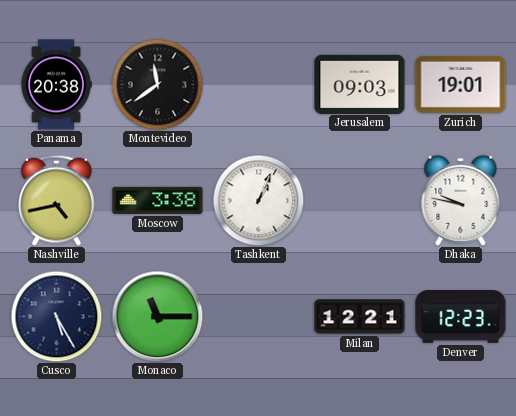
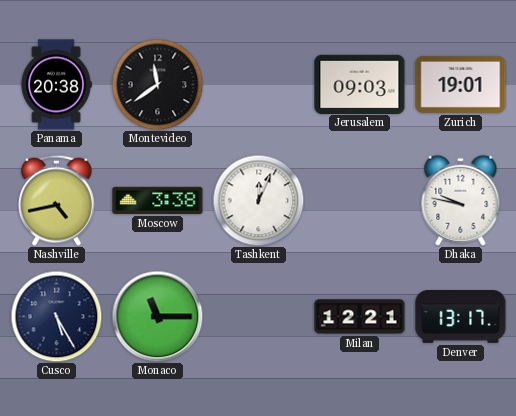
Tashkent: 1:04 -> 12:04 (258, 200)
Denver: 12:23 -> 13:17 (461, 317)
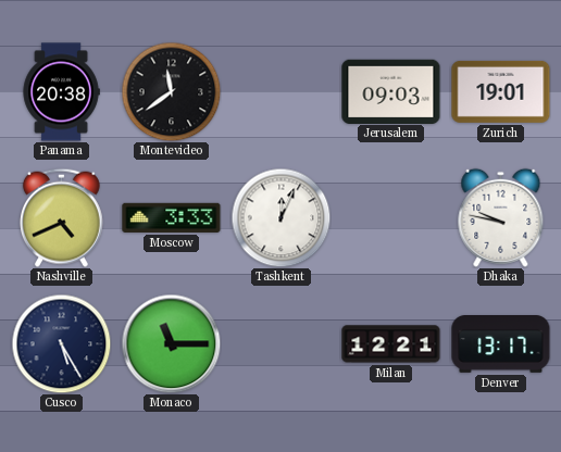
Nashville: 4:43 -> 4:41 (61, 217)
Moscow: 3:38 -> 3:33 (172, 217)
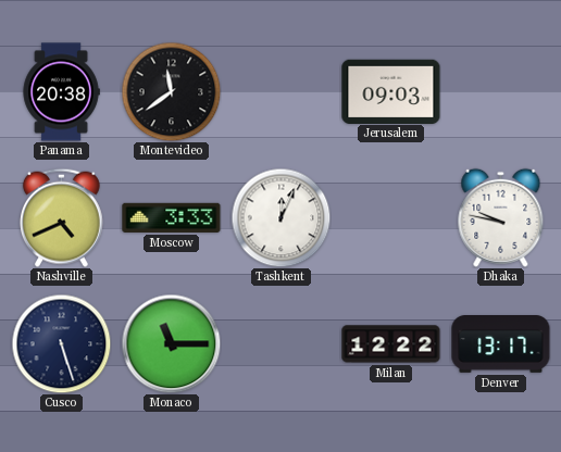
Zurich: 19:01 -> none (501, 91)
Cusco: 5:25 -> 5:27 (61, 343)
Milan: 12:21 -> 12:22 (391, 344)
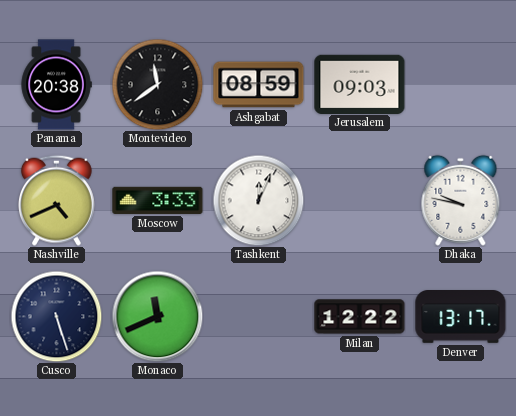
Ashgabat: none -> 08:59 (259, 85)
Monaco: 11:15 -> 11:41 (157, 316)
